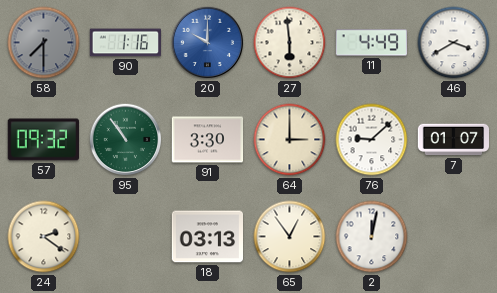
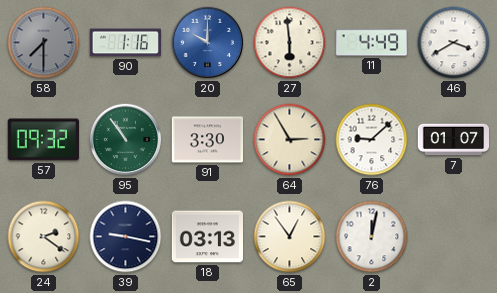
64: 3:00 -> 2:55 (290, 140)
39: none -> 9:17 (126, 237)
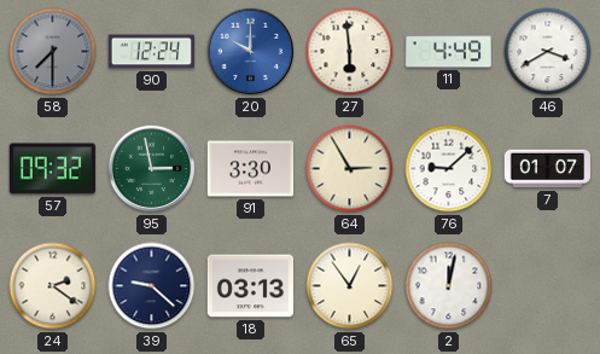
90: 1:16 -> 12:24 (151, 52)
95: 10:54 -> 2:58 (152, 169)
39: 9:17 -> 9:22 (152, 286)
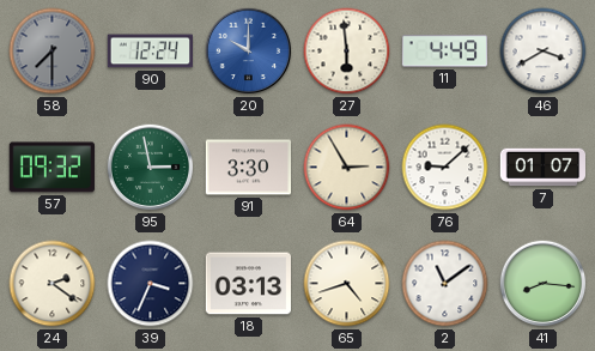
39: 9:22 -> 3:34 (151, 284)
65: 12:54 -> 4:42 (347, 284)
2: 12:02 -> 11:09 (445, 284)
41: none -> 8:16 (544, 284)
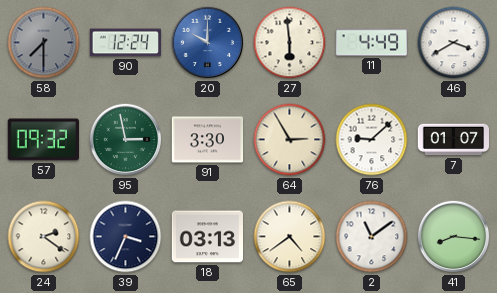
65: 4:42 -> 4:39 (290, 237)
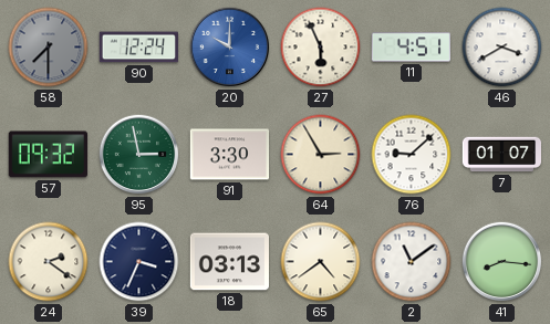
27: 5:59 -> 5:56 (321, 48)
11: 4:49 -> 4:51 (411, 48)
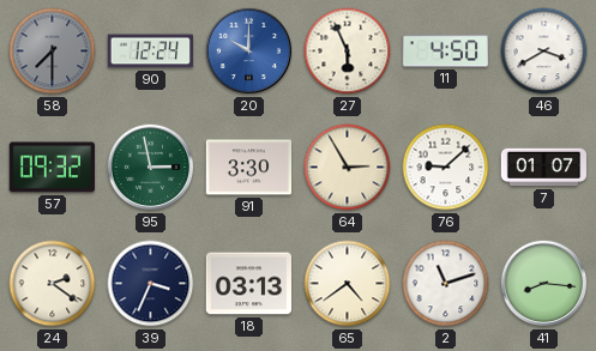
11: 4:51 -> 4:50 (445, 52)
2: 11:09 -> 11:12 (446, 284)
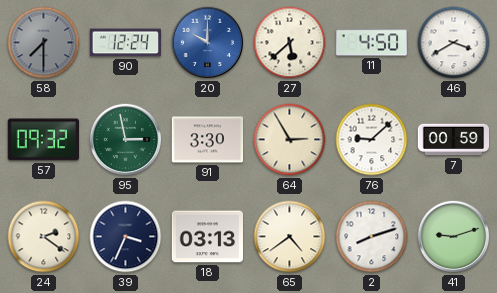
27: 5:56 -> 5:38 (290, 43)
7: 01:07 -> 00:59 (454, 140)
2: 11:12 -> 8:12 (372, 237)
41: 8:16 -> 9:12 (454, 237)
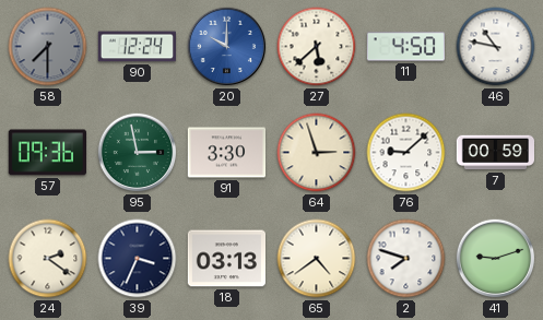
46: 3:40 -> 10:47 (496, 47)
57: 09:32 -> 09:36 (47, 153)
64: 2:55 -> 2:57 (317, 153)
2: 8:12 -> 7:48 (406, 259)
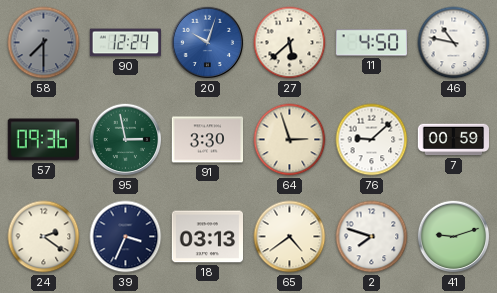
20: 10:00 -> 10:03 (208, 43)
